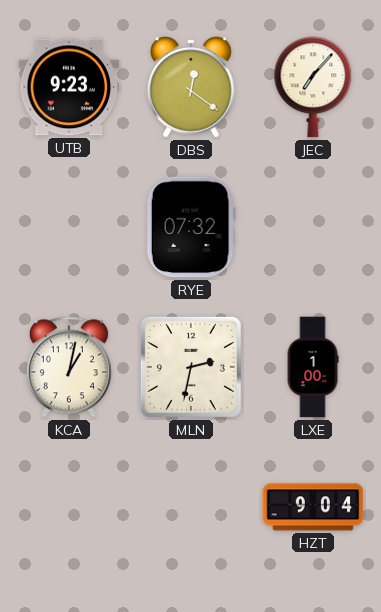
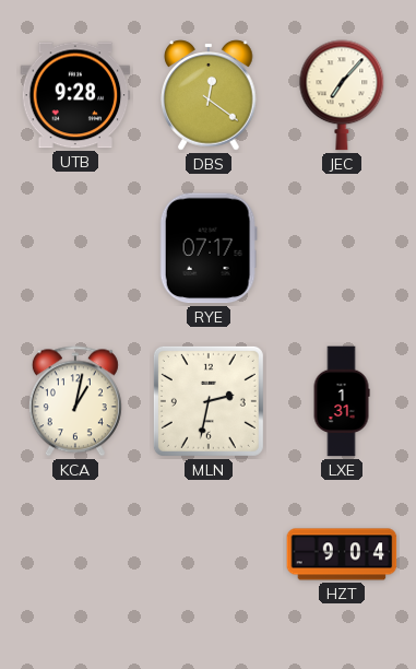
UTB: 9:23 -> 9:28 (75, 95)
RYE: 07:32 -> 07:17 (209, 248)
LXE: 1:00 -> 1:31 (342, 401)
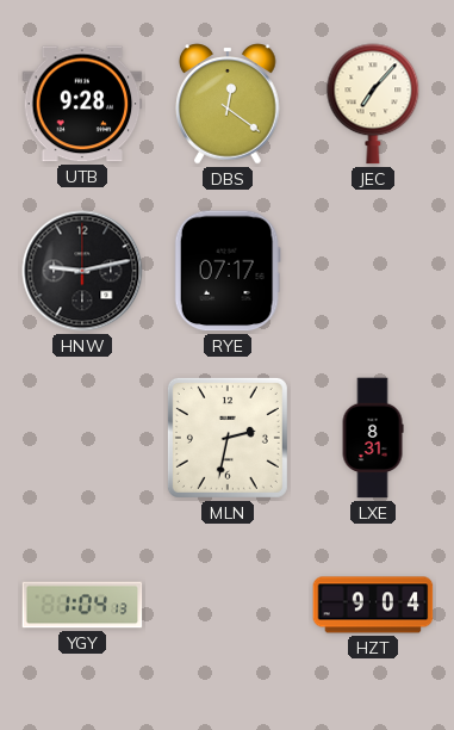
HNW: none -> 9:13 (82, 271)
KCA: 1:02 -> none (75, 401)
LXE: 1:31 -> 8:31 (373, 438)
YGY: none -> 1:04 (82, 605)
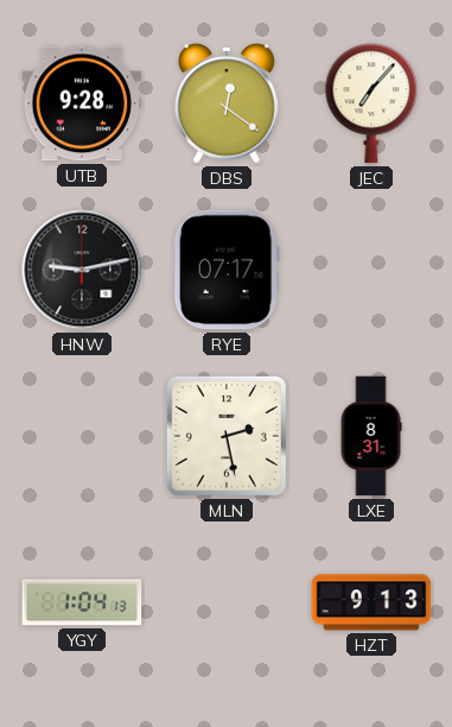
MLN: 2:32 -> 2:28 (227, 436)
HZT: 9:04 -> 9:13 (371, 602)
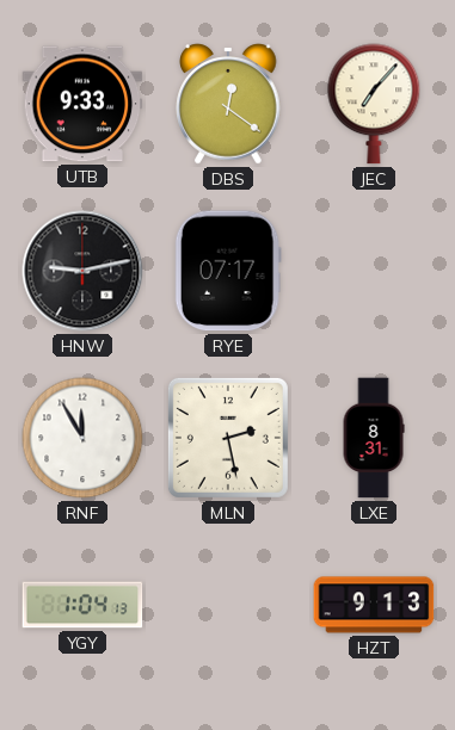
UTB: 9:28 -> 9:33 (82, 104)
RNF: none -> 11:55 (82, 438)
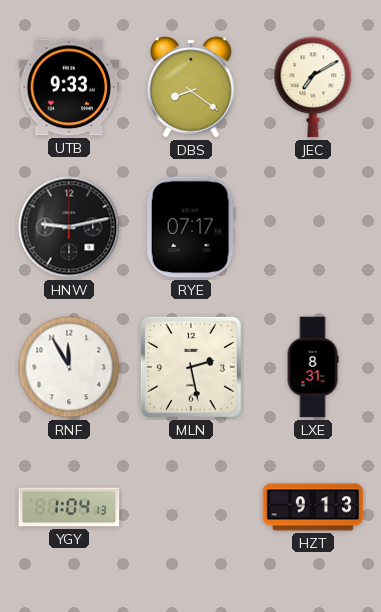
DBS: 12:21 -> 8:21 (191, 87)
JEC: 7:07 -> 7:10 (313, 87)
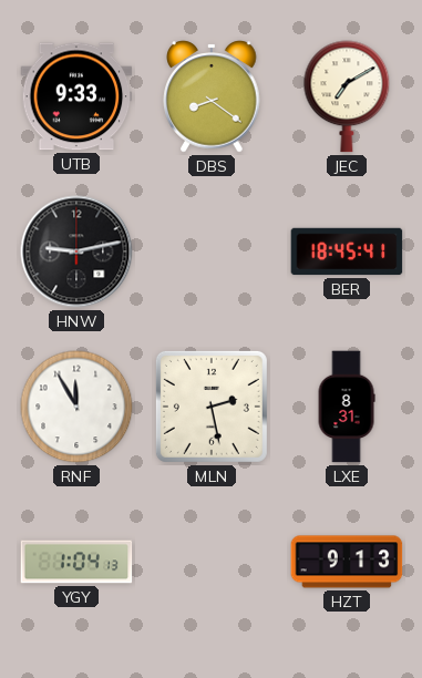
RYE: 07:17 -> none (191, 227)
BER: none -> 18:45 (347, 251)
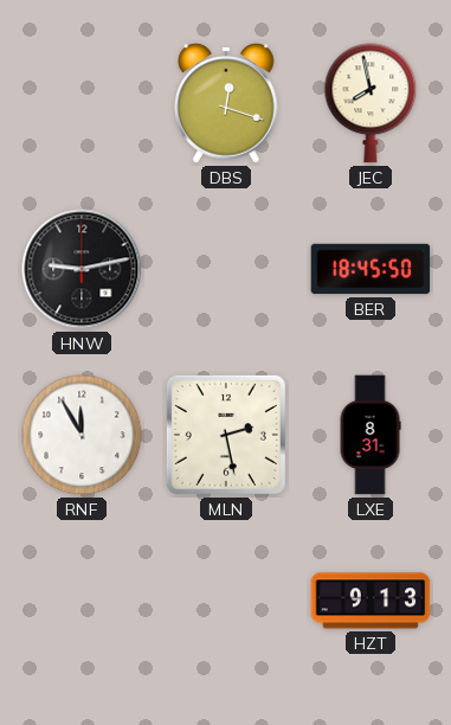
UTB: 9:33 -> none (76, 96)
DBS: 8:21 -> 12:18 (226, 103)
JEC: 7:10 -> 7:58 (371, 103)
BER: 18:45:41 -> 18:45:50 (371, 269)
YGY: 1:04 -> none (76, 562)
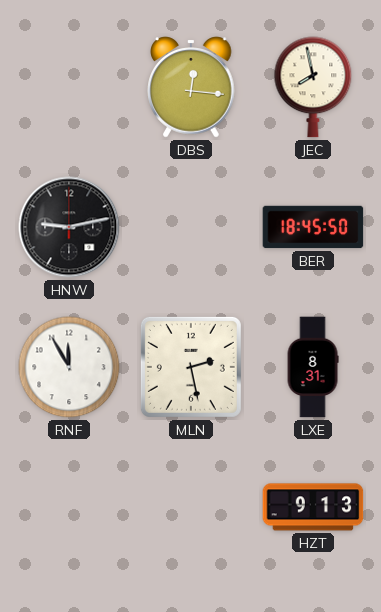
DBS: 12:18 -> 12:16 (191, 87)
